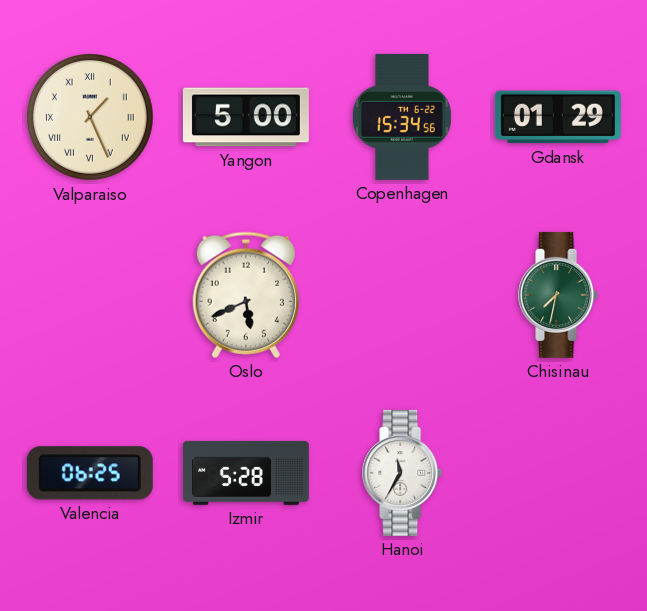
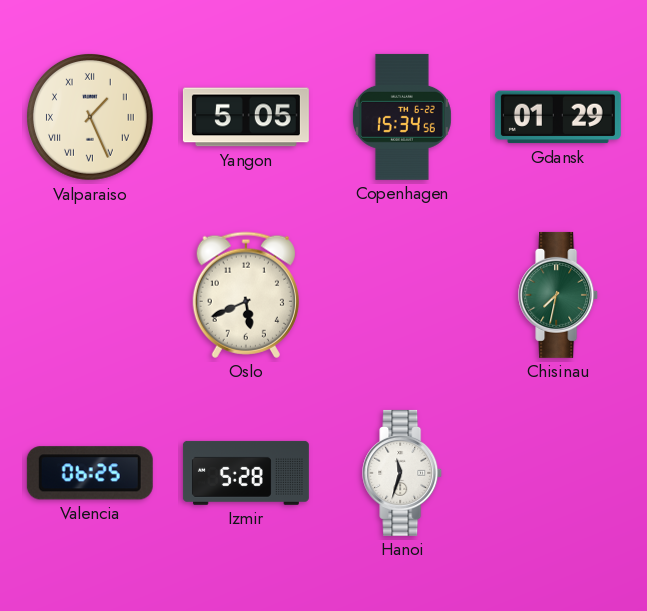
Yangon: 5:00 -> 5:05 (246, 117)
Hanoi: 11:35 -> 11:33 (403, 473)
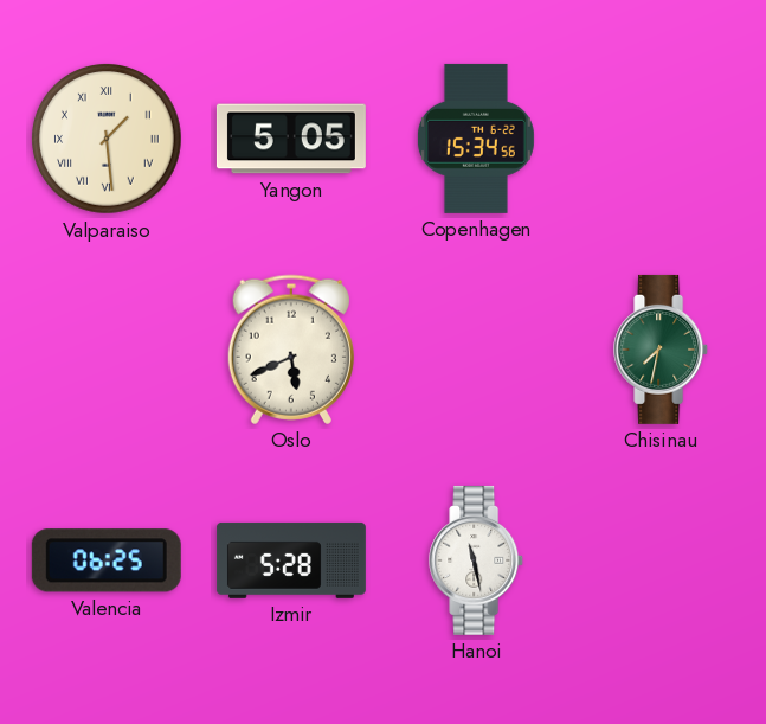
Valparaiso: 1:26 -> 1:29 (108, 140)
Gdansk: 01:29 -> none (558, 117)
Hanoi: 11:33 -> 11:28 (477, 560)
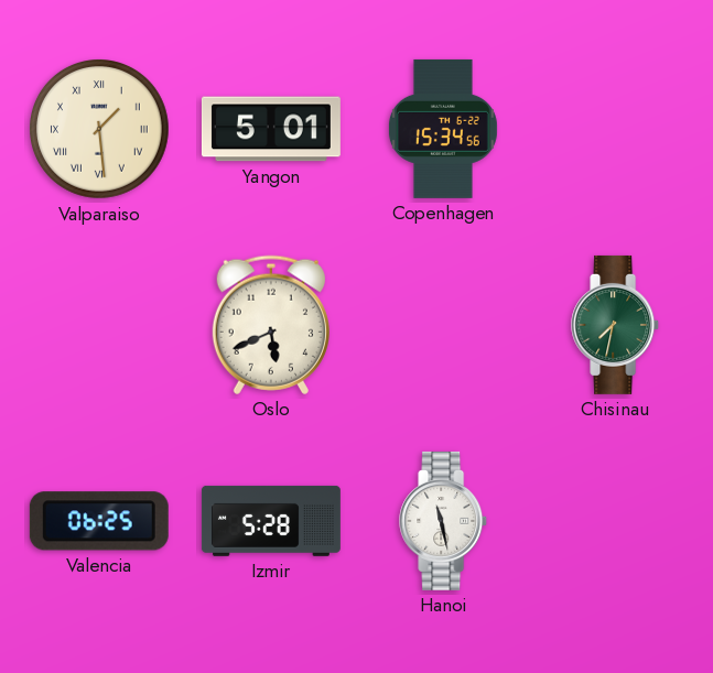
Yangon: 5:05 -> 5:01 (271, 129)
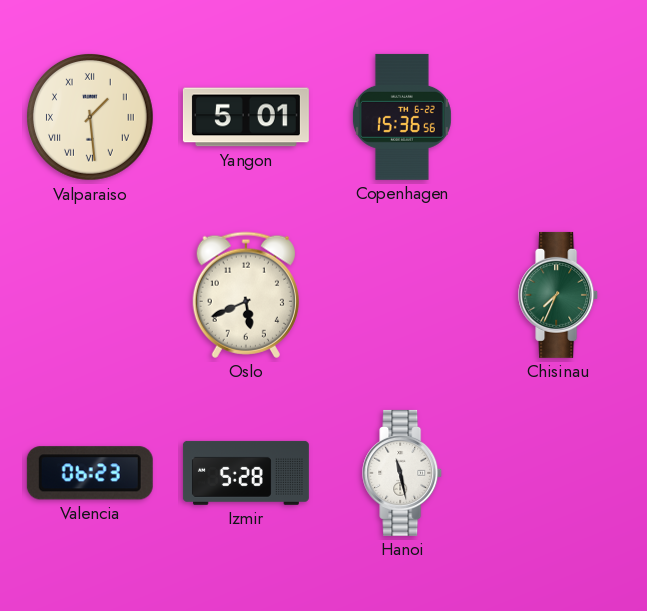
Copenhagen: 15:34 -> 15:36 (402, 117)
Chisinau: 7:32 -> 7:34 (559, 295)
Valencia: 06:25 -> 06:23 (90, 473)
